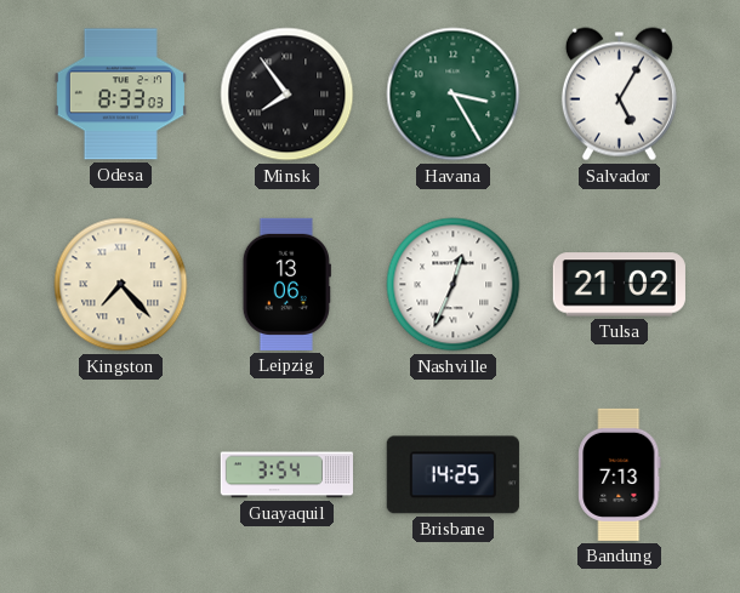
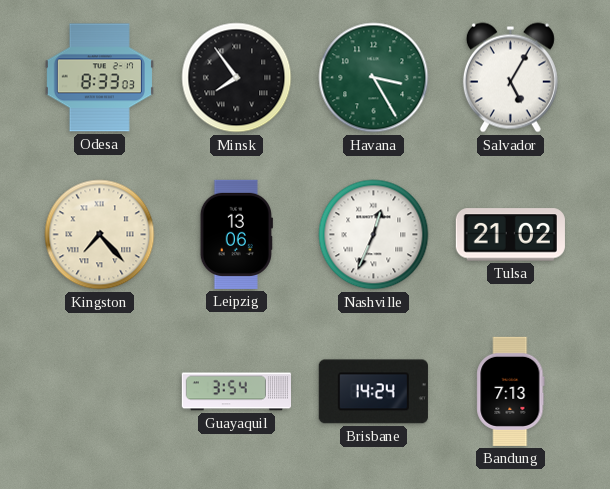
Brisbane: 14:25 -> 14:24 (373, 392)
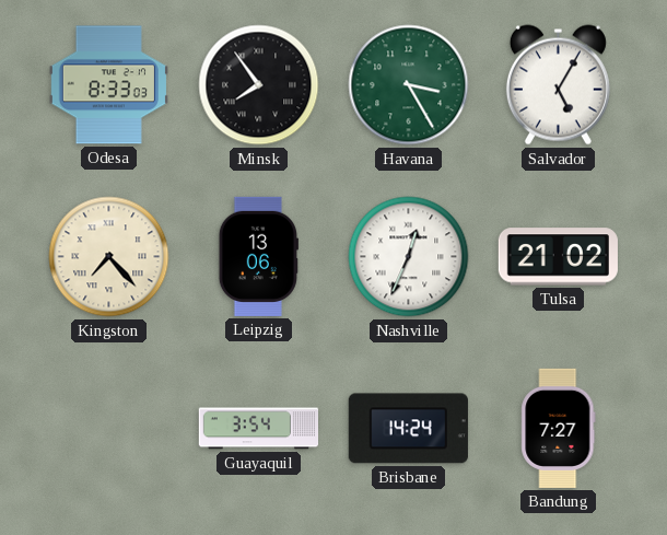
Bandung: 7:13 -> 7:27 (559, 428)
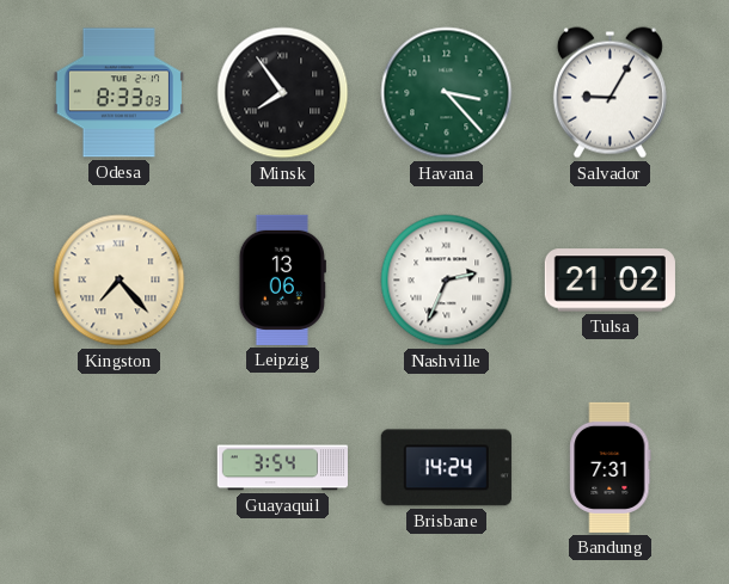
Havana: 3:25 -> 3:23 (447, 93)
Salvador: 5:05 -> 9:05 (609, 93)
Nashville: 12:34 -> 2:34 (447, 281)
Bandung: 7:27 -> 7:31 (611, 467)
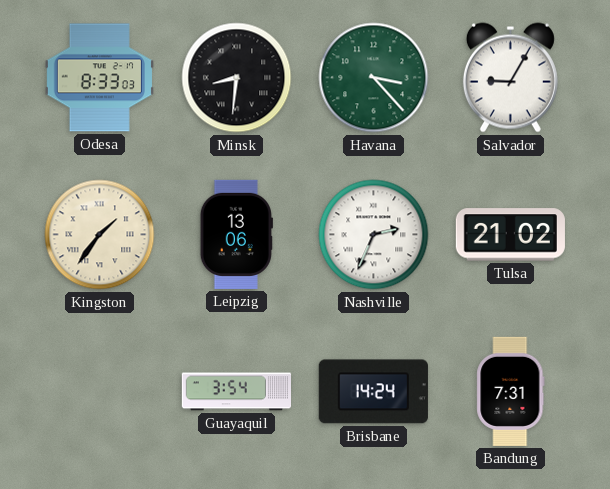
Minsk: 7:54 -> 8:31 (237, 78)
Kingston: 7:23 -> 1:36 (100, 235)
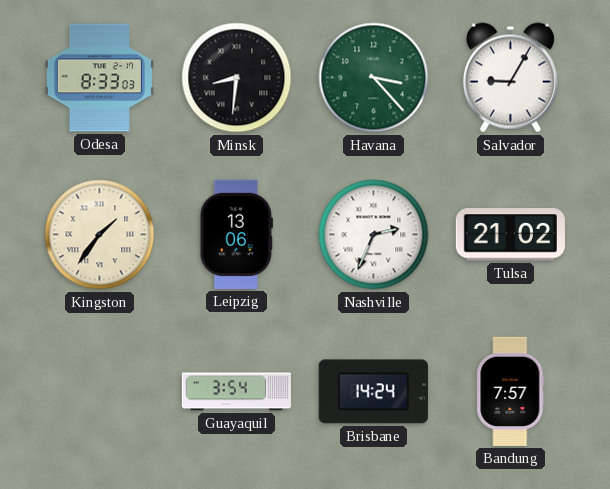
Bandung: 7:31 -> 7:57 (511, 391)
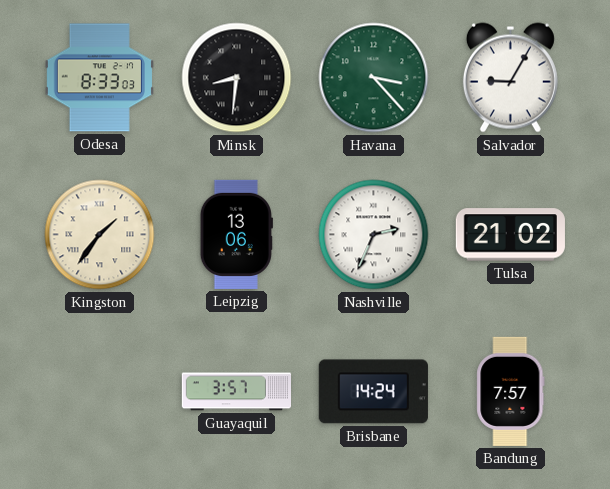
Guayaquil: 3:54 -> 3:57 (236, 392)
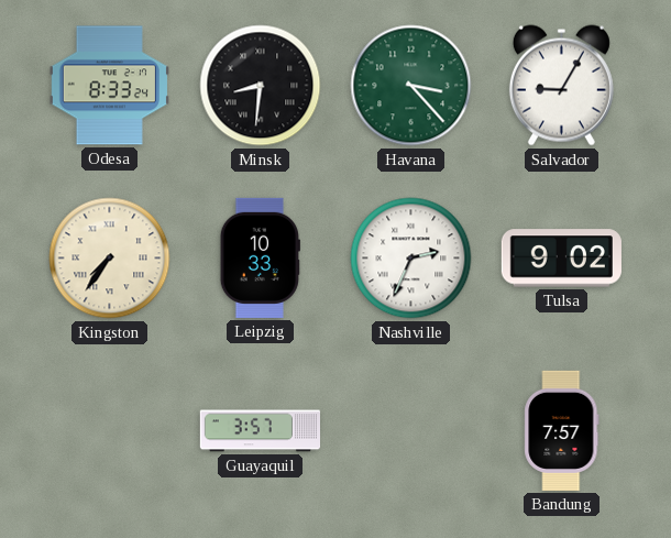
Odesa: 8:33:03 -> 8:33:24 (109, 86)
Kingston: 1:36 -> 7:36 (110, 259)
Leipzig: 13:06 -> 10:33 (260, 257)
Tulsa: 21:02 -> 9:02 (561, 259)
Brisbane: 14:24 -> none (373, 392)
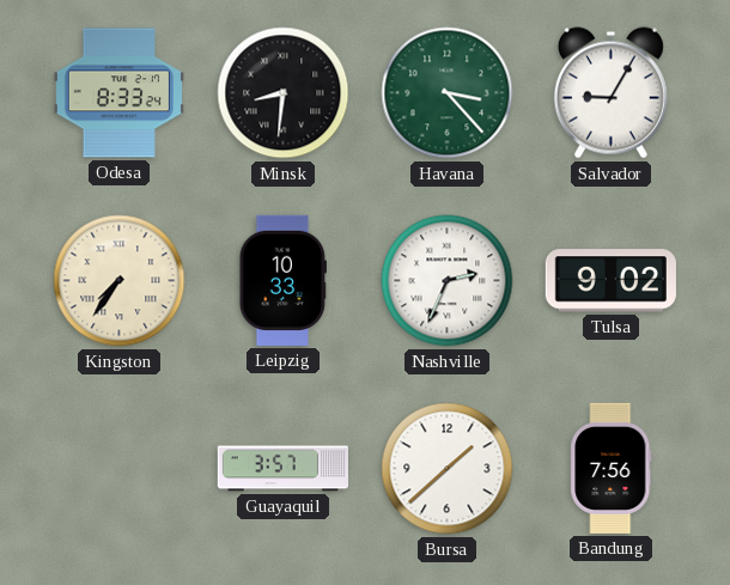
Bursa: none -> 1:38 (448, 469)
Bandung: 7:57 -> 7:56 (612, 468)
